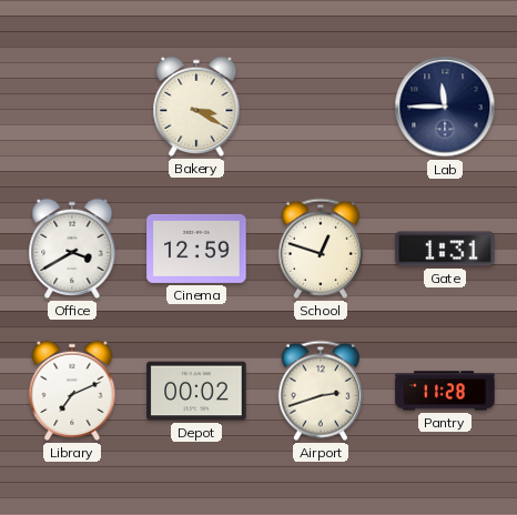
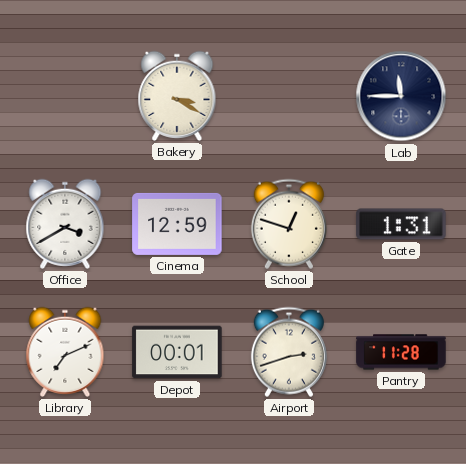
Depot: 00:02 -> 00:01 (177, 352)
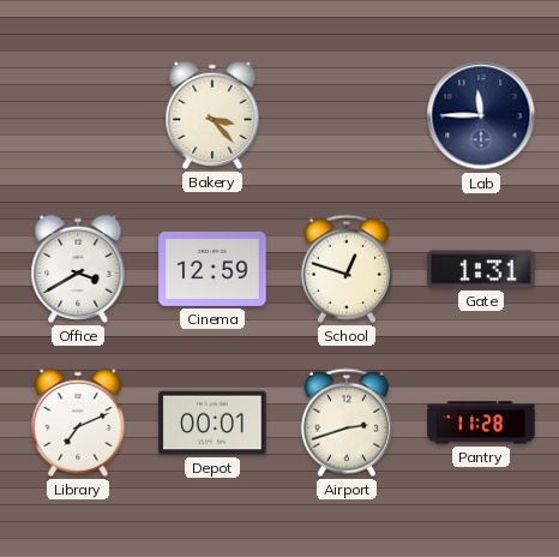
Bakery: 3:20 -> 3:23 (212, 115)
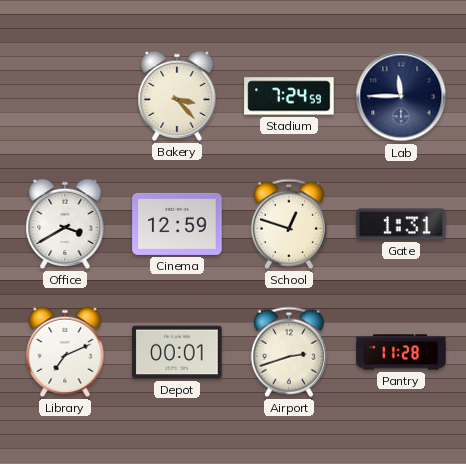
Stadium: none -> 7:24 (289, 96)
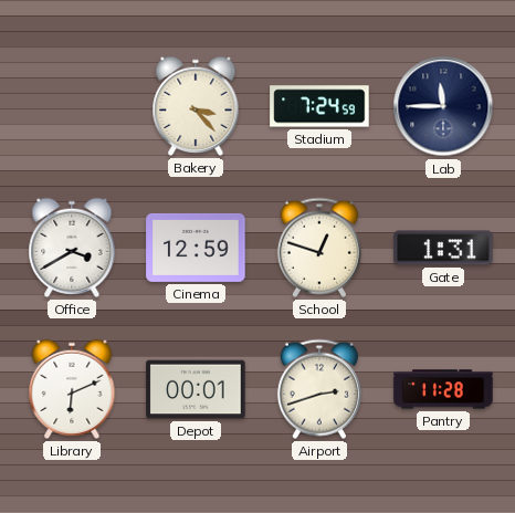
Library: 7:11 -> 6:11 (72, 389)
